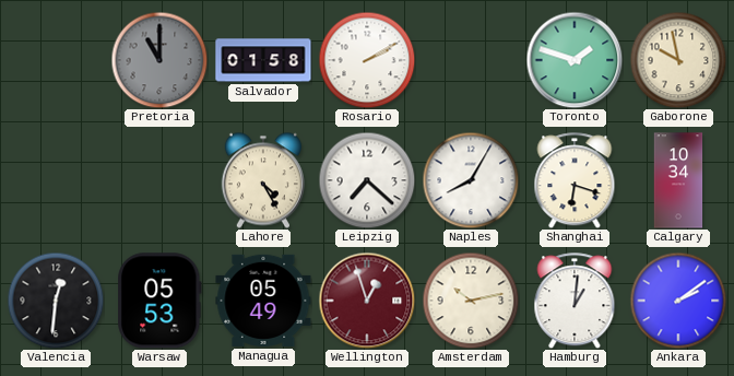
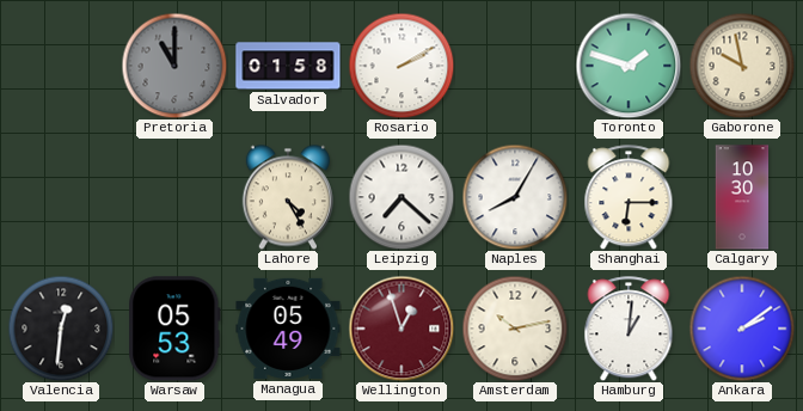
Shanghai: 6:18 -> 6:15 (629, 197)
Calgary: 10:34 -> 10:30 (742, 197)
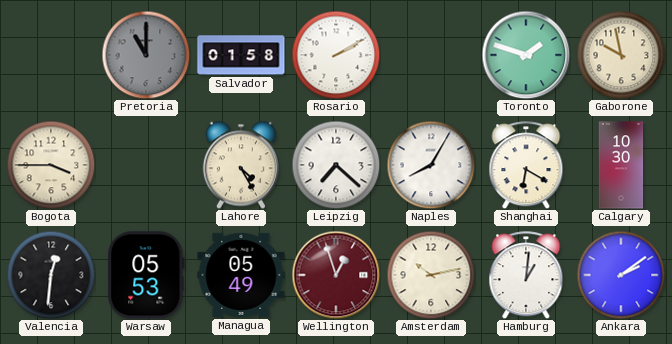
Bogota: none -> 3:45 (51, 165)
Shanghai: 6:15 -> 6:20 (526, 165)
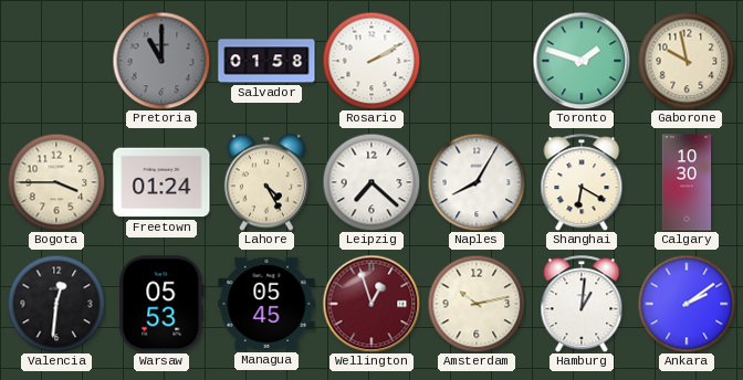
Freetown: none -> 01:24 (161, 182)
Managua: 05:49 -> 05:45 (266, 304)
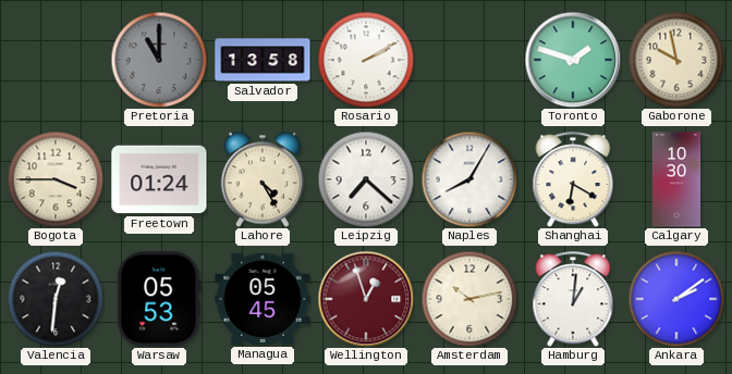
Salvador: 01:58 -> 13:58 (263, 60)
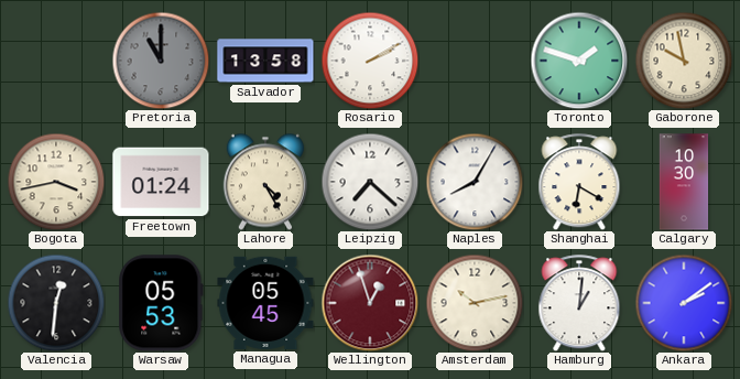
Bogota: 3:45 -> 3:43 (56, 182)
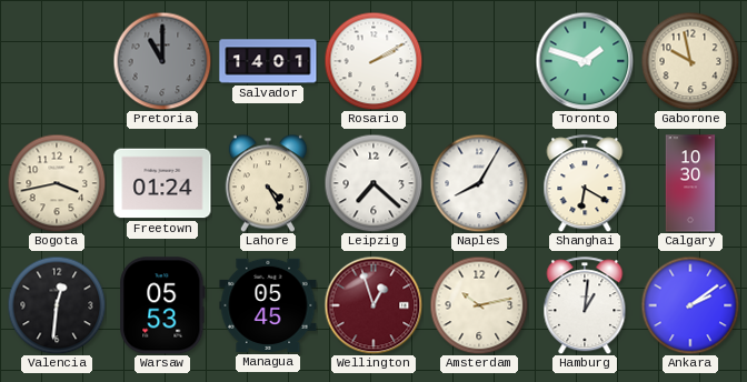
Salvador: 13:58 -> 14:01 (268, 61)
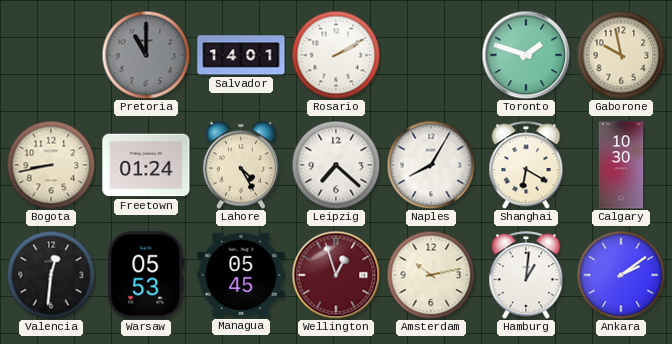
Bogota: 3:43 -> 8:43 (51, 165)
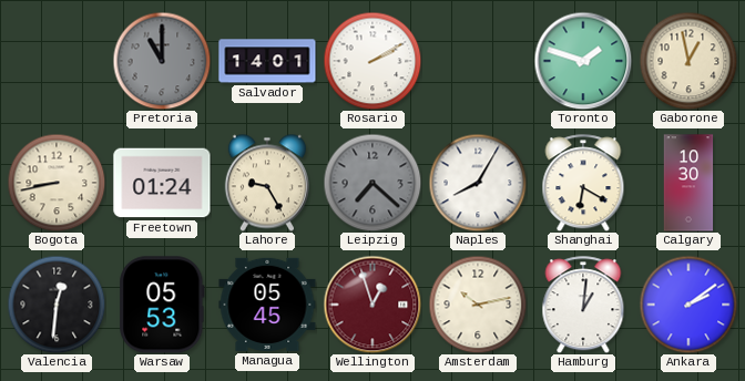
Gaborone: 9:58 -> 12:58 (688, 61)
Lahore: 4:25 -> 9:25 (267, 183)
Leipzig dial: white -> grey (372, 183)
